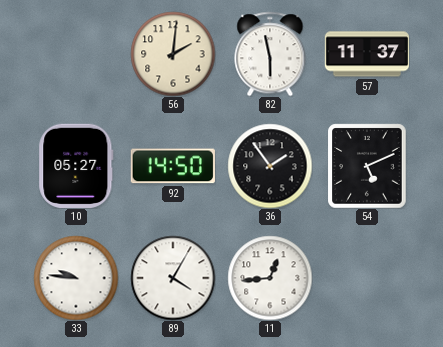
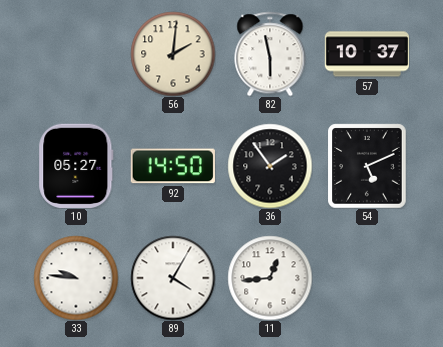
57: 11:37 -> 10:37 (366, 54)
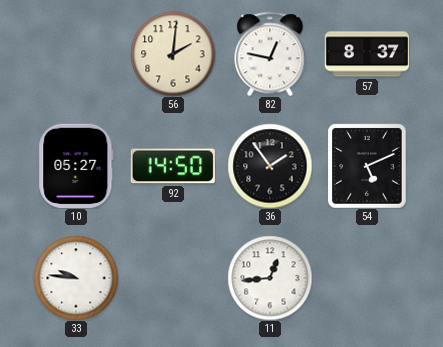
82: 5:58 -> 12:47 (270, 54)
57: 10:37 -> 8:37 (366, 54)
89: 4:05 -> none (173, 278)
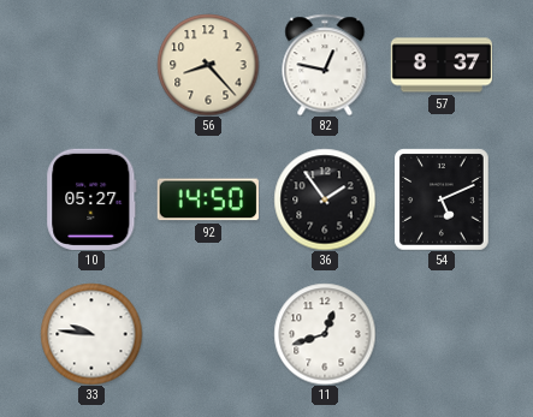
56: 2:01 -> 8:23 (208, 65)
11: 12:44 -> 12:42 (325, 334)
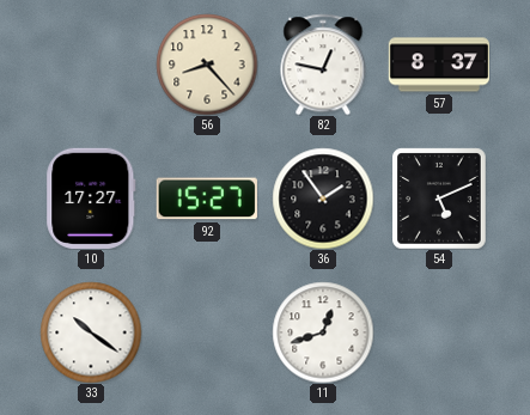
10: 05:27 -> 17:27 (91, 199)
92: 14:50 -> 15:27 (207, 199)
33: 9:46 -> 10:21 (91, 332)
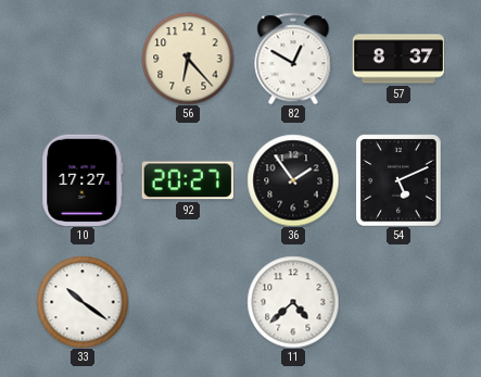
56: 8:23 -> 6:23 (188, 59)
82: 12:47 -> 12:50 (293, 59)
92: 15:27 -> 20:27 (188, 180)
11: 12:42 -> 4:38 (293, 302)
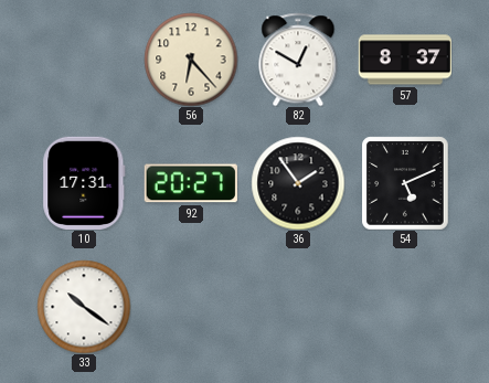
10: 17:27 -> 17:31 (84, 183)
11: 4:38 -> none (293, 302)
